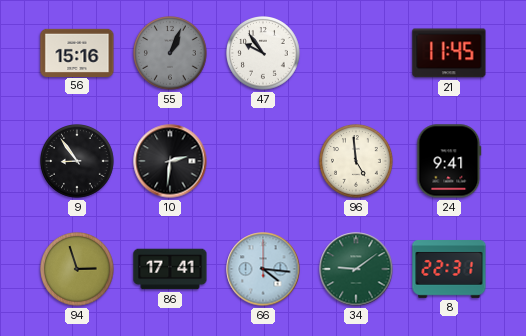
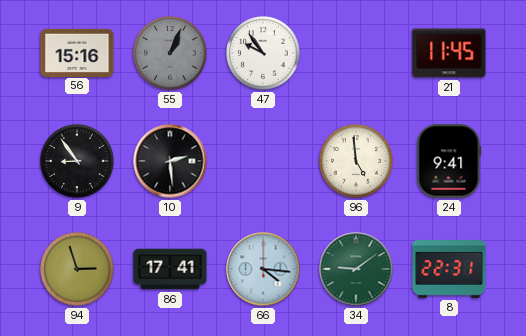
10: 2:31 -> 2:29 (170, 161)
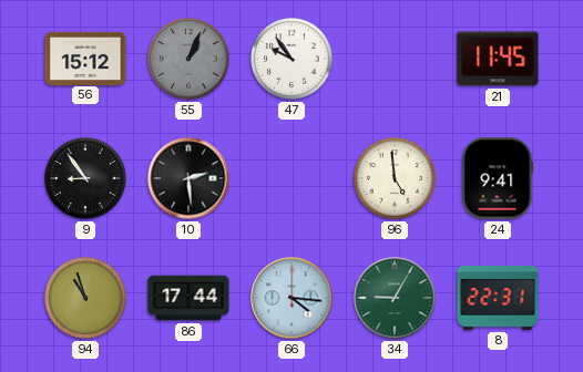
56: 15:16 -> 15:12 (85, 58)
94: 2:57 -> 10:57 (85, 298)
86: 17:41 -> 17:44 (188, 298)
34: 9:09 -> 9:05 (395, 298)
